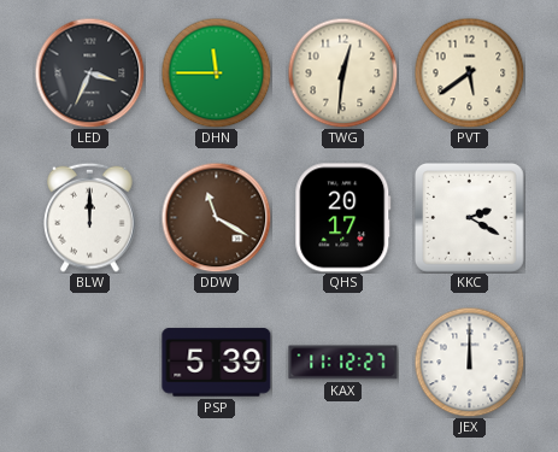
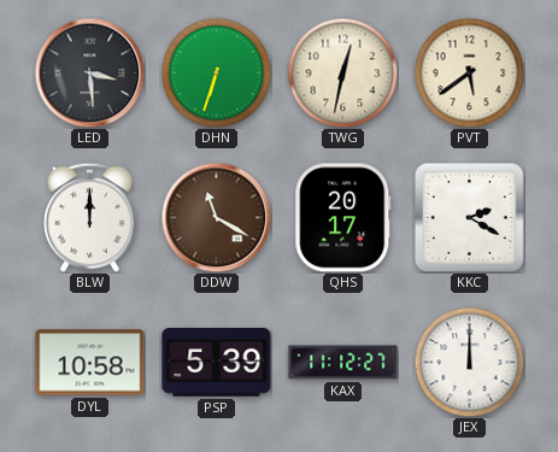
LED: 3:34 -> 3:29 (89, 72)
DHN: 11:45 -> 6:33 (216, 72)
TWG: 12:31 -> 12:32 (342, 72)
DYL: none -> 10:58 (90, 363)
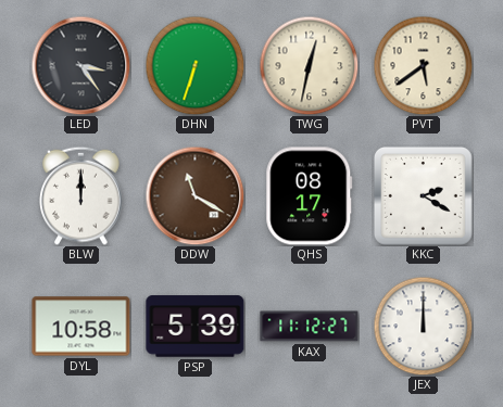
LED: 3:29 -> 3:24 (80, 65)
QHS: 20:17 -> 08:17 (310, 196)
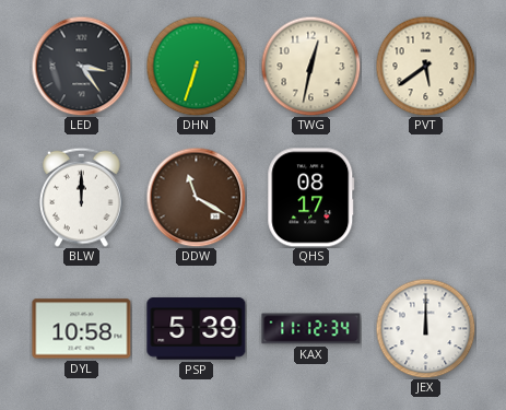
KKC: 2:20 -> none (423, 195)
KAX: 11:12:27 -> 11:12:34 (311, 329)
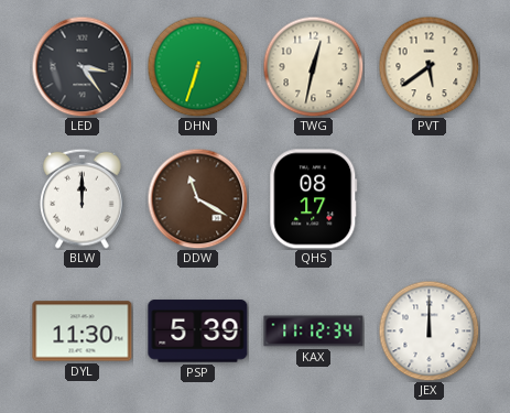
DYL: 10:58 -> 11:30 (83, 332)
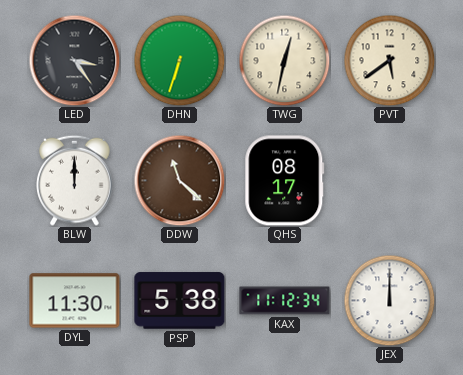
DDW: 11:20 -> 11:22 (179, 180)
PSP: 5:39 -> 5:38 (180, 301)
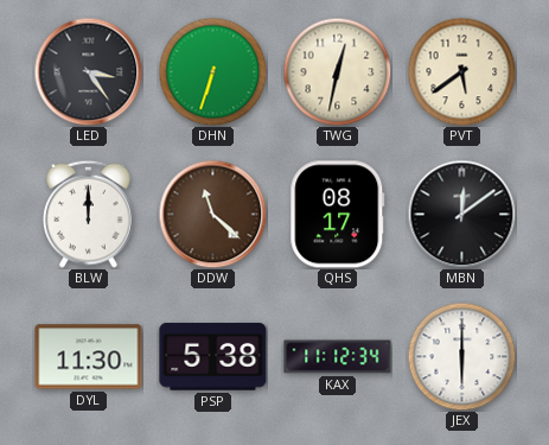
MBN: none -> 12:09 (461, 214)
JEX: 12:00 -> 6:00 (461, 356)
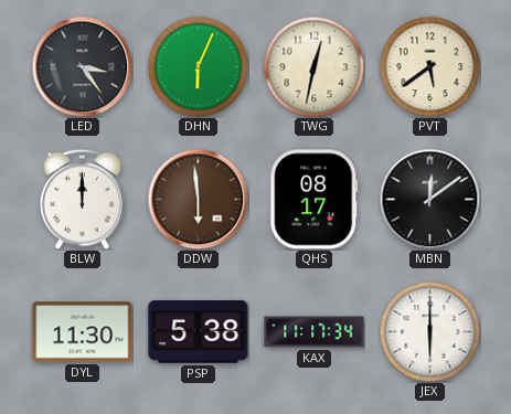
DHN: 6:33 -> 6:04 (198, 66)
DDW: 11:22 -> 5:59 (198, 199)
KAX: 11:12 -> 11:17 (315, 332)
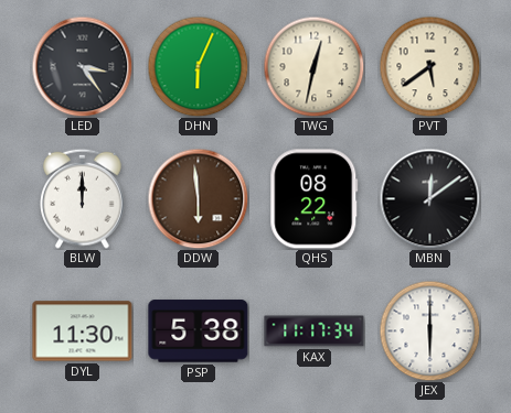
QHS: 08:17 -> 08:22 (315, 199)
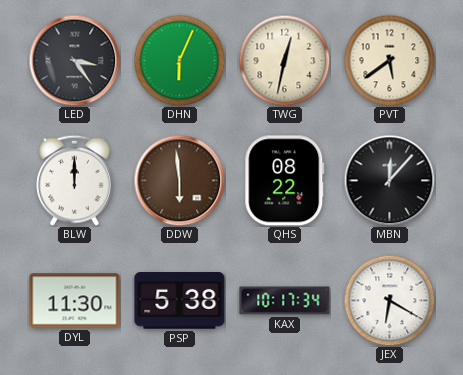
MBN: 12:09 -> 12:07 (389, 180)
KAX: 11:17 -> 10:17 (285, 301)
JEX: 6:00 -> 6:20 (389, 300)
